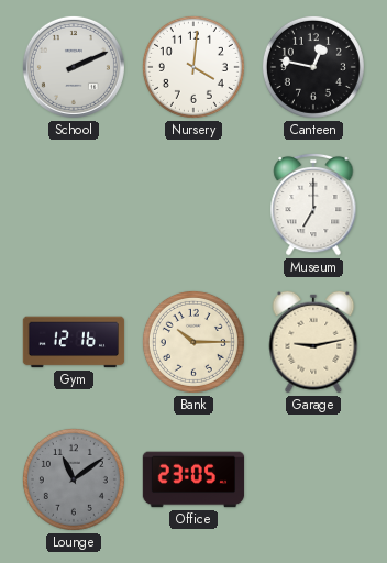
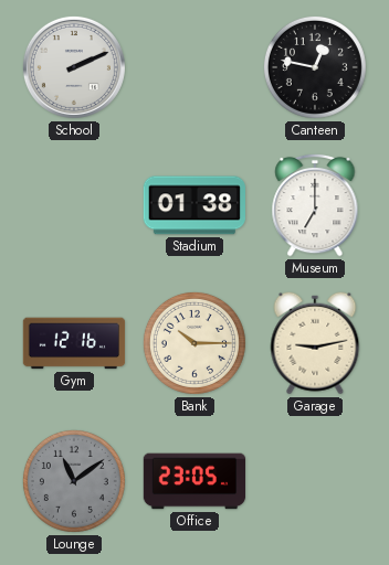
Nursery: 4:01 -> none (193, 67)
Stadium: none -> 01:38 (193, 205)
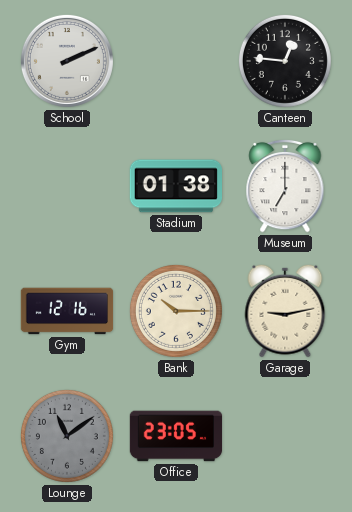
Canteen: 12:47 -> 12:46 (285, 61)
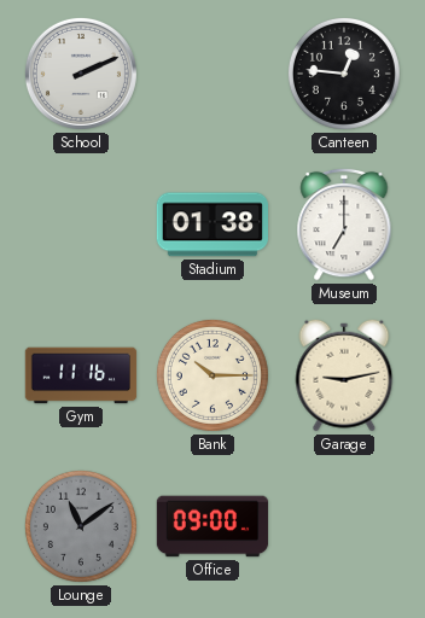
Gym: 12:16 -> 11:16 (81, 375)
Office: 23:05 -> 09:00 (212, 526)
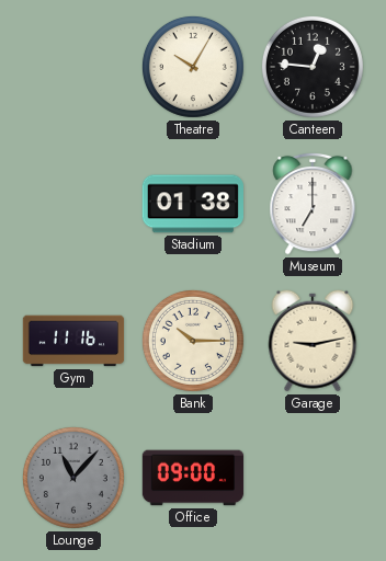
School: 2:11 -> none (81, 74)
Theatre: none -> 10:05 (193, 67)
Lounge: 11:09 -> 11:07 (73, 478)
